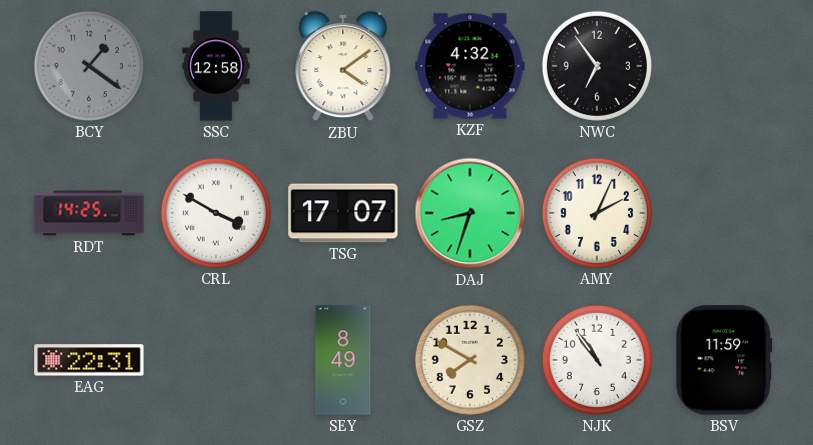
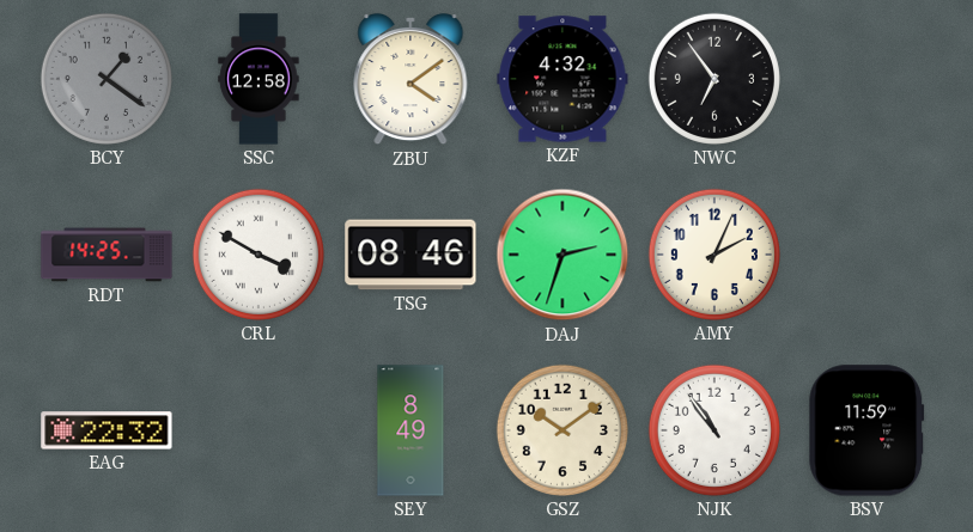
TSG: 17:07 -> 08:46 (411, 255)
DAJ: 8:33 -> 2:33 (562, 255)
EAG: 22:31 -> 22:32 (107, 430)
GSZ: 7:50 -> 10:09 (562, 430)
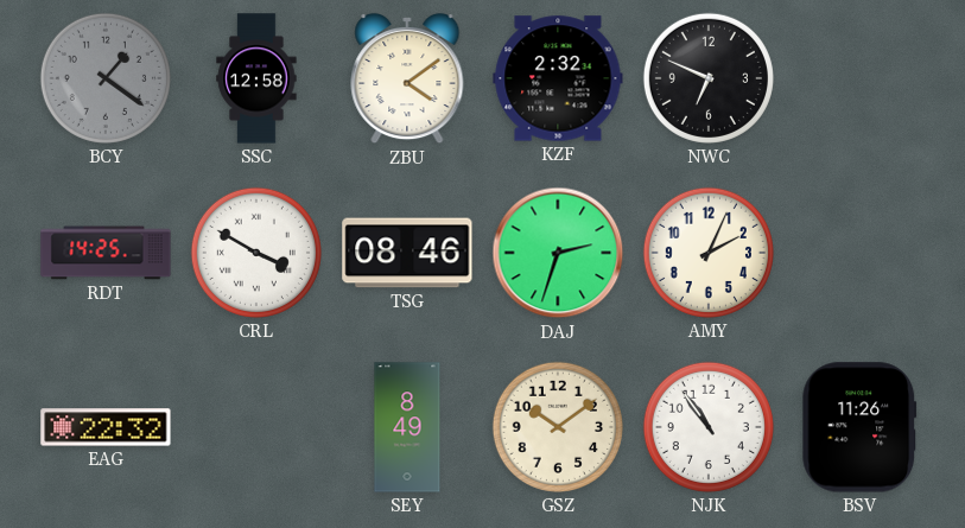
KZF: 4:32 -> 2:32 (558, 78)
NWC: 6:54 -> 6:49 (709, 78)
BSV: 11:59 -> 11:26 (859, 427)
